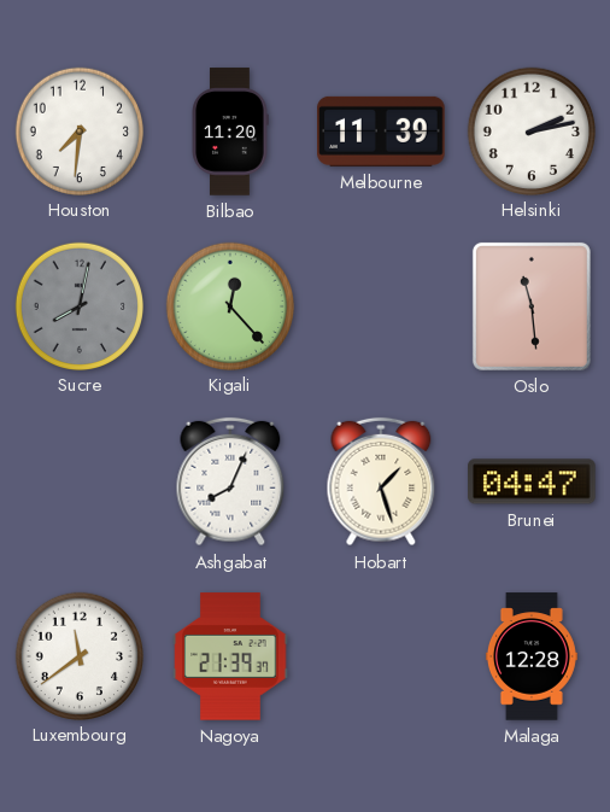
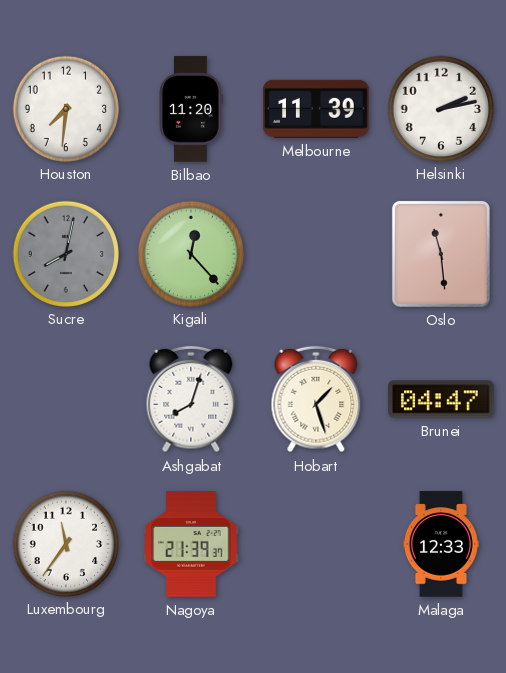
Ashgabat: 8:04 -> 8:03 (191, 399)
Luxembourg: 11:39 -> 11:36 (65, 543)
Malaga: 12:28 -> 12:33 (441, 544)
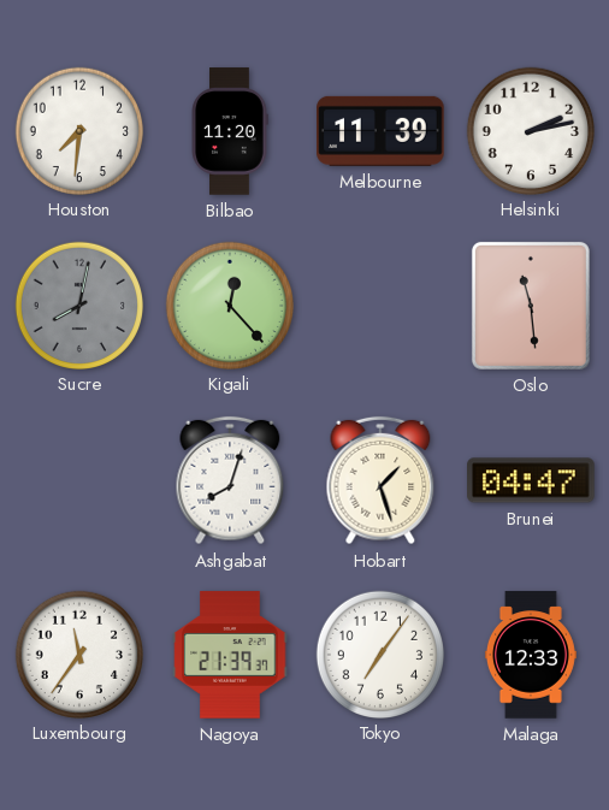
Tokyo: none -> 7:06 (379, 654)
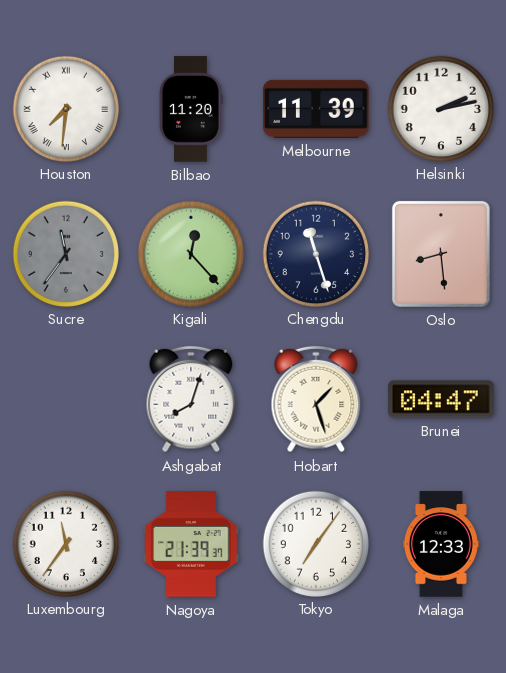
Houston numerals: Arabic -> Roman (65, 108)
Sucre: 8:02 -> 11:36 (65, 253)
Chengdu: none -> 11:27 (315, 253)
Oslo: 11:29 -> 8:29 (441, 254)
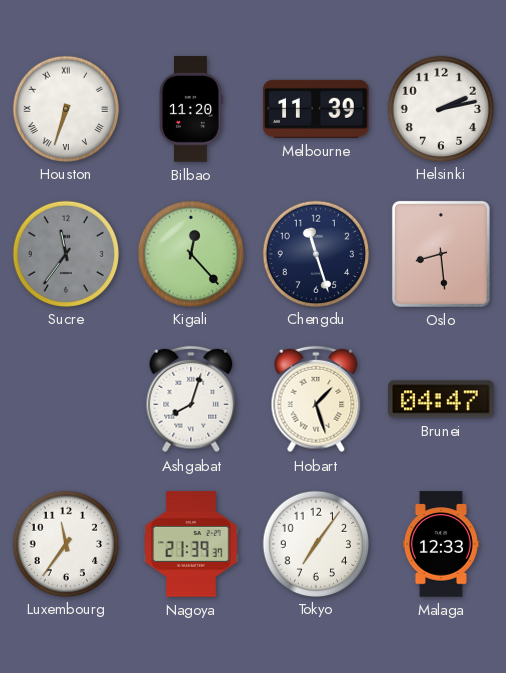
Houston: 7:31 -> 6:33 (65, 108)
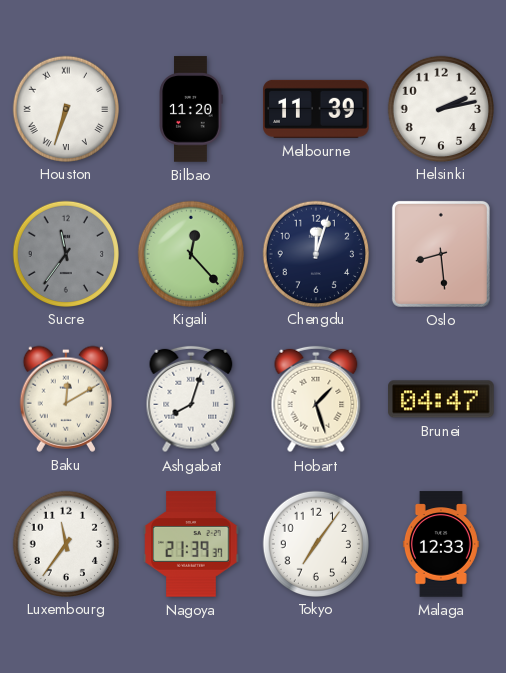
Chengdu: 11:27 -> 12:03 (315, 253)
Baku: none -> 12:10 (65, 399)
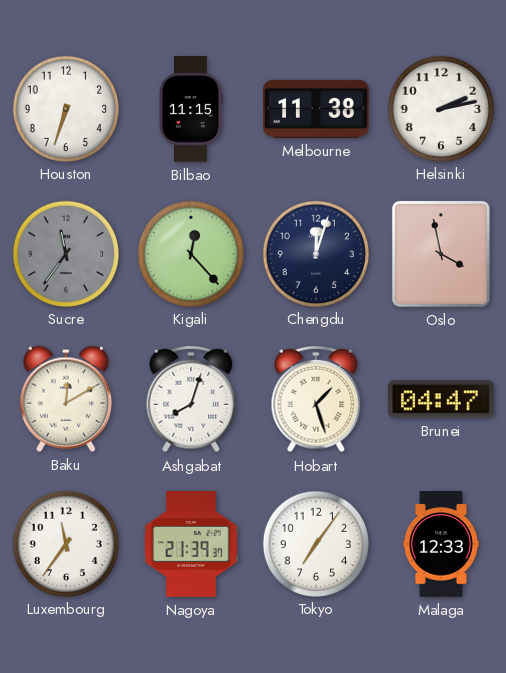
Houston numerals: Roman -> Arabic (65, 108)
Bilbao: 11:20 -> 11:15 (191, 109)
Melbourne: 11:39 -> 11:38 (316, 109)
Oslo: 8:29 -> 3:58 (441, 254)
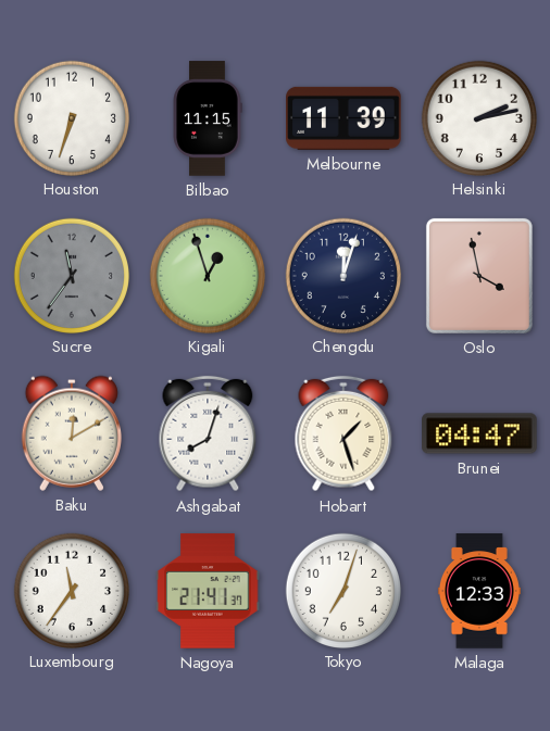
Melbourne: 11:38 -> 11:39 (343, 118)
Kigali: 12:23 -> 12:57 (207, 275)
Nagoya: 21:39 -> 21:41 (208, 591)
Tokyo: 7:06 -> 7:03 (342, 590)
